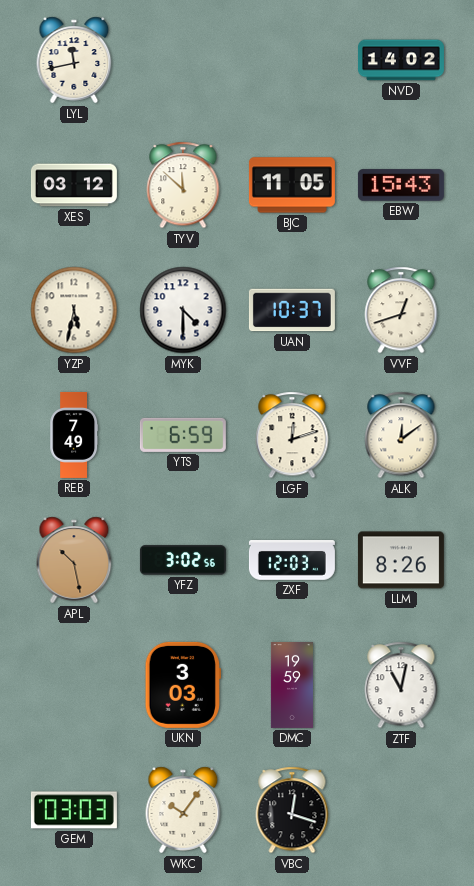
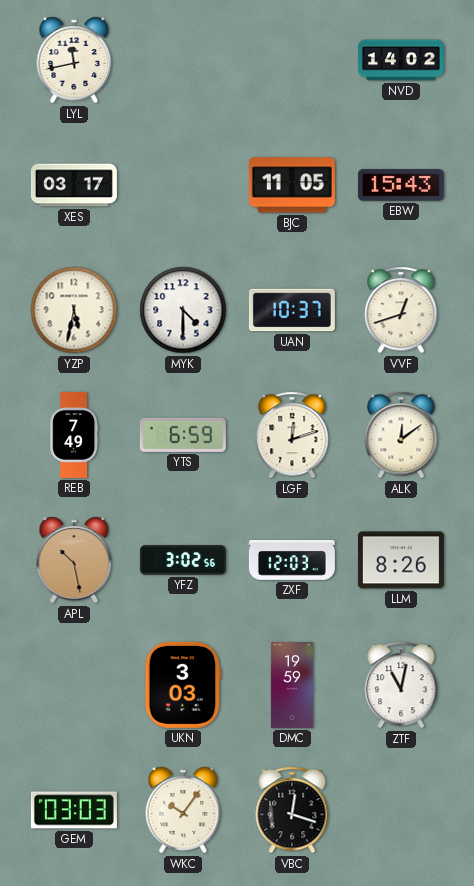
XES: 03:12 -> 03:17 (74, 185)
TYV: 11:52 -> none (183, 185)
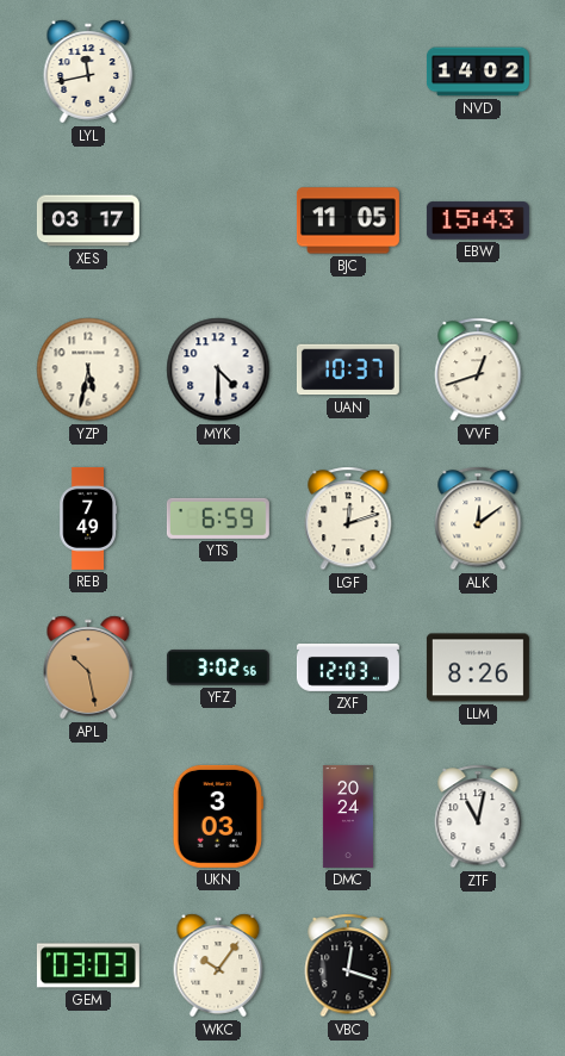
DMC: 19:59 -> 20:24 (348, 816)
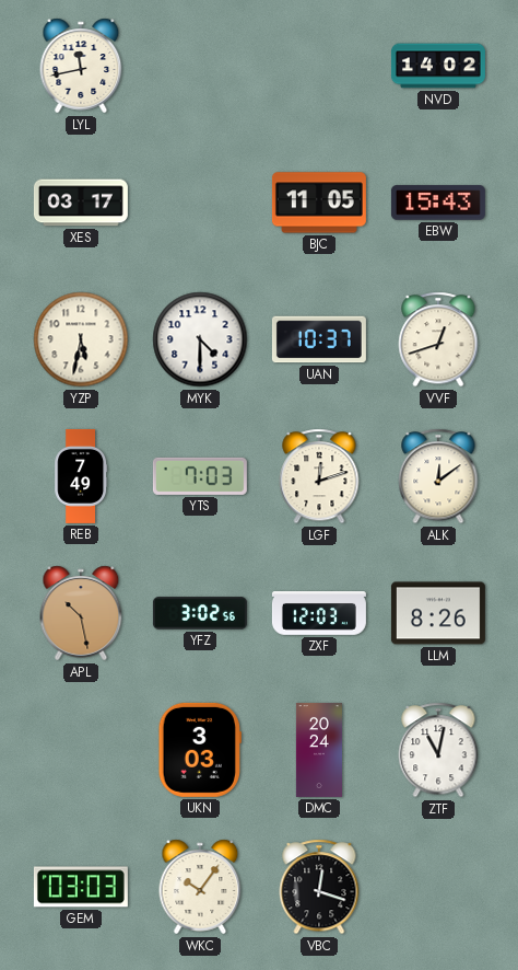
YTS: 6:59 -> 7:03 (200, 476)
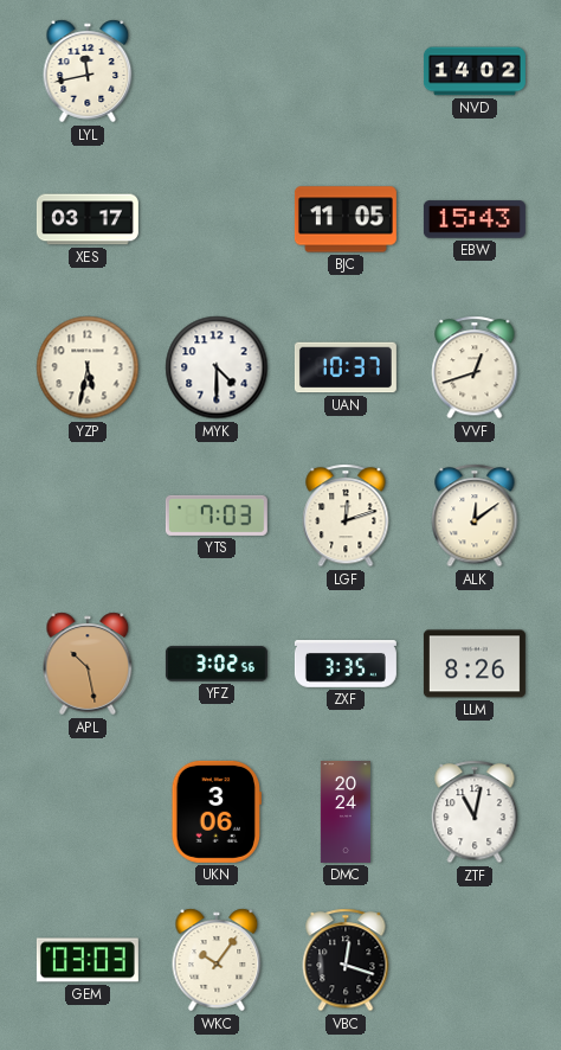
REB: 7:49 -> none (81, 476)
ZXF: 12:03 -> 3:35 (346, 665)
UKN: 3:03 -> 3:06 (217, 812)
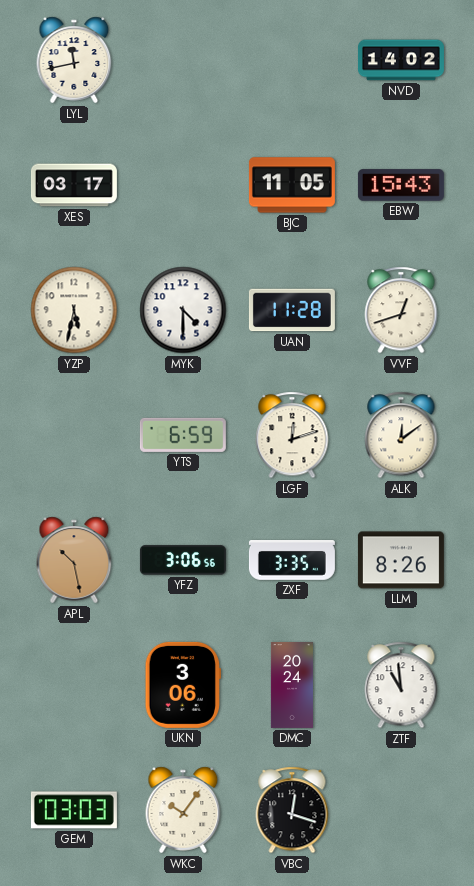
UAN: 10:37 -> 11:28 (292, 310)
YTS: 7:03 -> 6:59 (183, 435)
YFZ: 3:02 -> 3:06 (183, 560)
ZTF: 11:02 -> 10:59 (401, 685)
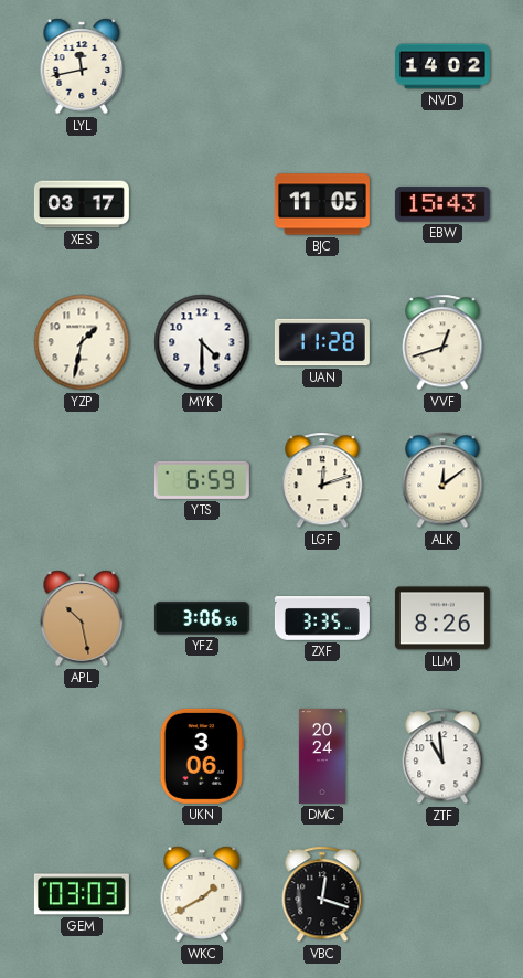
YZP: 5:32 -> 1:32 (82, 342)
WKC: 10:06 -> 1:40 (202, 894)
